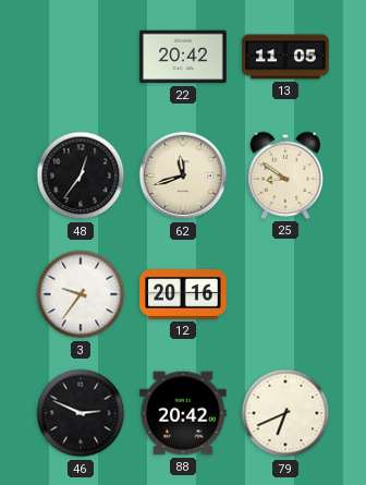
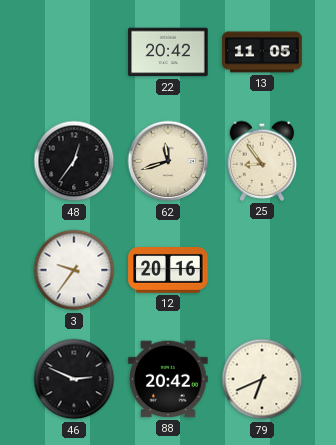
25: 8:51 -> 8:54 (262, 161)
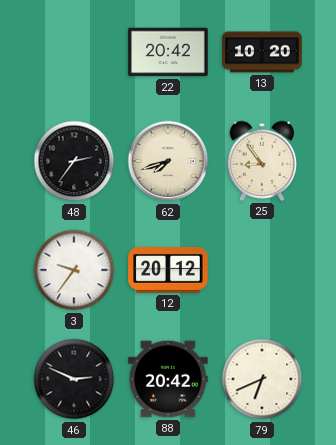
13: 11:05 -> 10:20 (262, 52)
48: 12:36 -> 2:36 (74, 161)
62: 11:42 -> 7:42 (168, 161)
12: 20:16 -> 20:12 (168, 271)
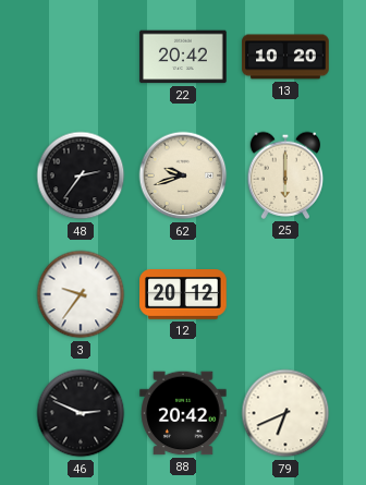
62: 7:42 -> 9:42 (183, 175)
25: 8:54 -> 6:00 (285, 175)
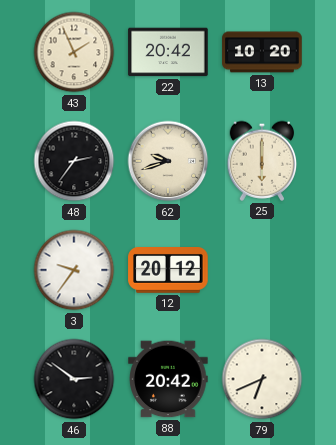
43: none -> 1:56 (74, 52)
46: 2:49 -> 2:51 (74, 379)
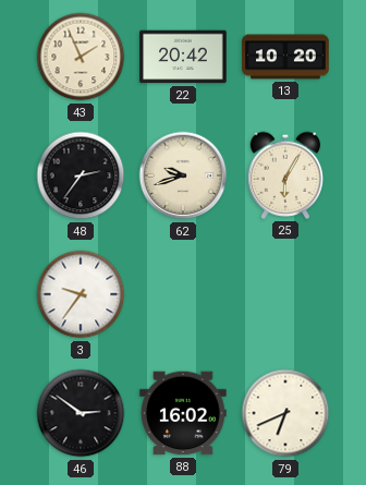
25: 6:00 -> 6:05 (285, 175)
12: 20:12 -> none (168, 271)
88: 20:42 -> 16:02 (183, 413)
